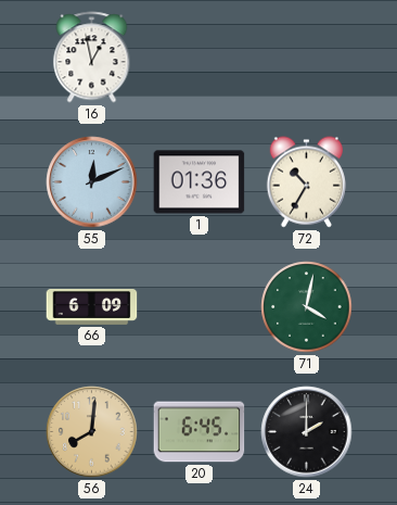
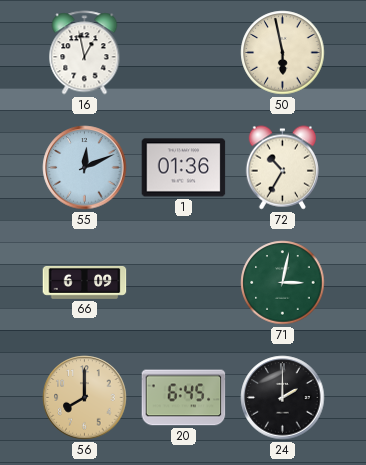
50: none -> 5:58 (283, 53)
71: 4:02 -> 3:02 (283, 283)
56: 8:01 -> 8:00 (85, 398)
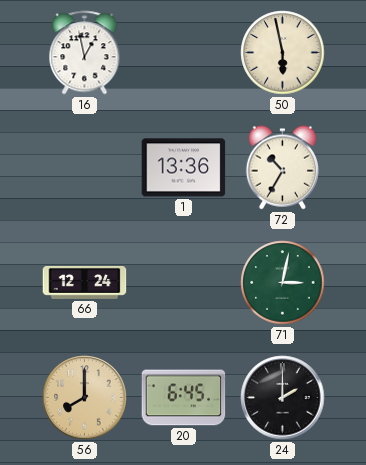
55: 12:11 -> none (85, 168)
1: 01:36 -> 13:36 (184, 168)
66: 6:09 -> 12:24 (85, 282)
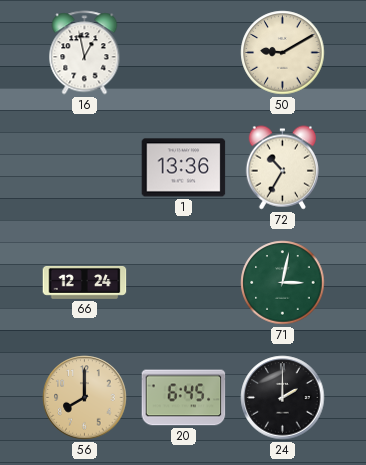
50: 5:58 -> 9:10 (283, 53)
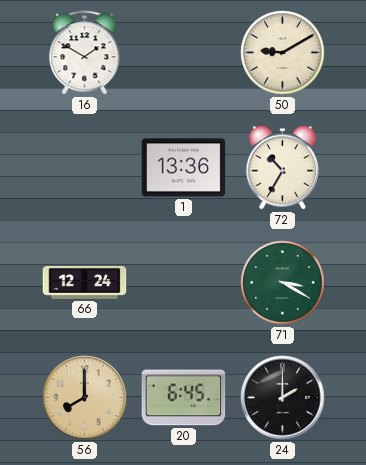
16: 12:58 -> 1:50 (85, 53)
71: 3:02 -> 3:20 (283, 283)
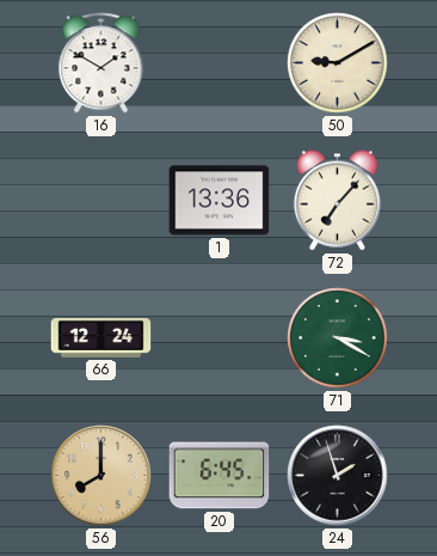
72: 10:35 -> 7:07 (337, 201)
24: 2:00 -> 1:57 (338, 476)
